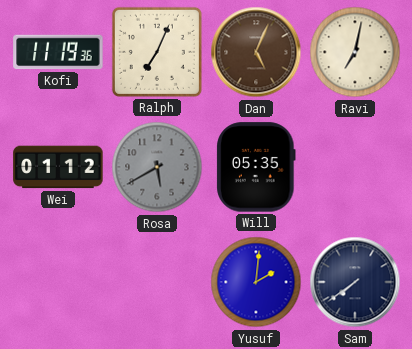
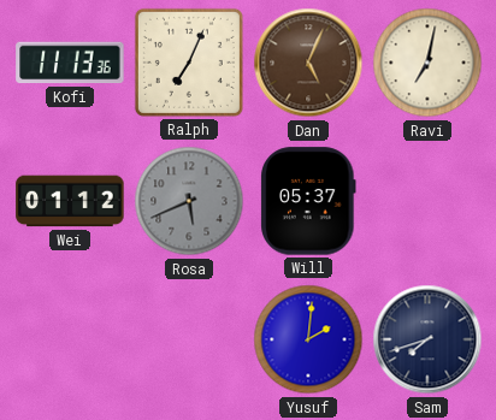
Kofi: 11:19 -> 11:13 (70, 63)
Rosa: 5:40 -> 5:41 (189, 201)
Will: 05:35 -> 05:37 (308, 201)
Sam: 7:39 -> 7:42 (427, 339)
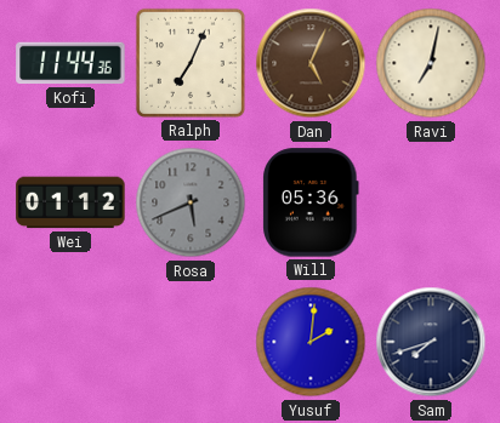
Kofi: 11:13 -> 11:44 (70, 63)
Will: 05:37 -> 05:36 (311, 202)
